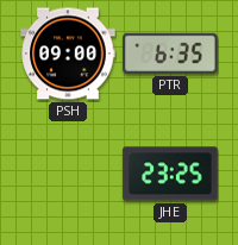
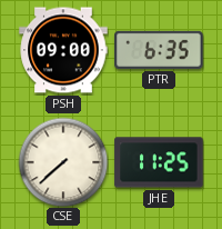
CSE: none -> 7:38 (63, 162)
JHE: 23:25 -> 11:25 (159, 162)
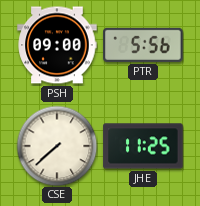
PTR: 6:35 -> 5:56 (143, 45)
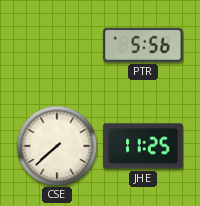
PSH: 09:00 -> none (57, 45)
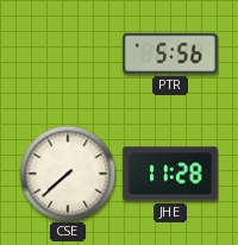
JHE: 11:25 -> 11:28 (170, 174)
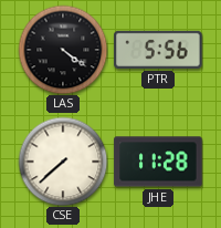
LAS: none -> 4:21 (63, 50)
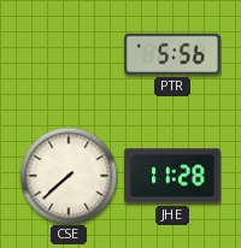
LAS: 4:21 -> none (63, 50)
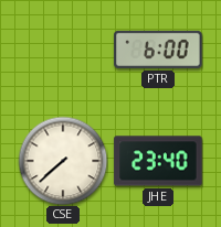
PTR: 5:56 -> 6:00 (158, 50)
JHE: 11:28 -> 23:40 (158, 161)
